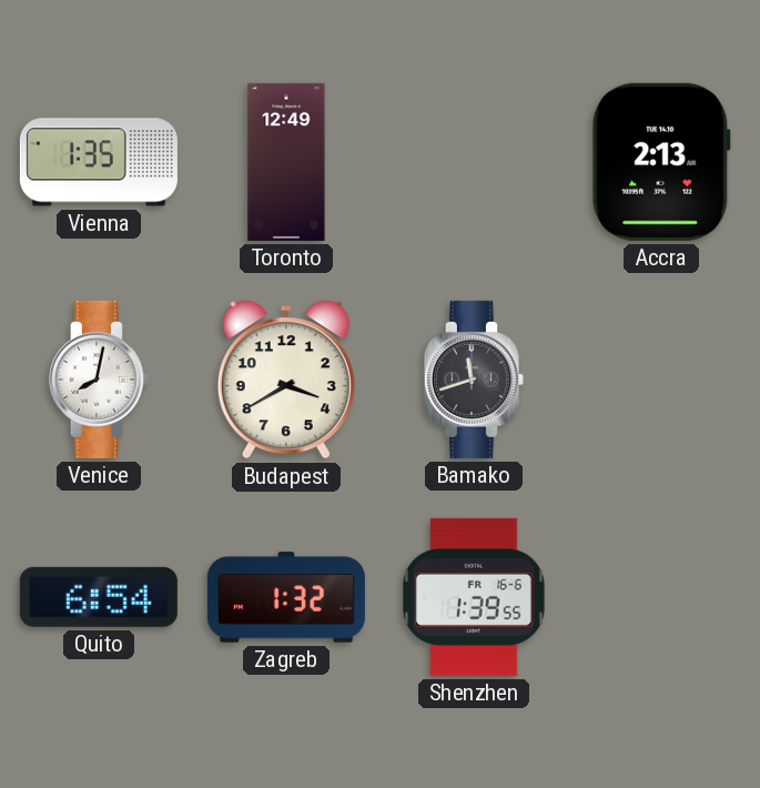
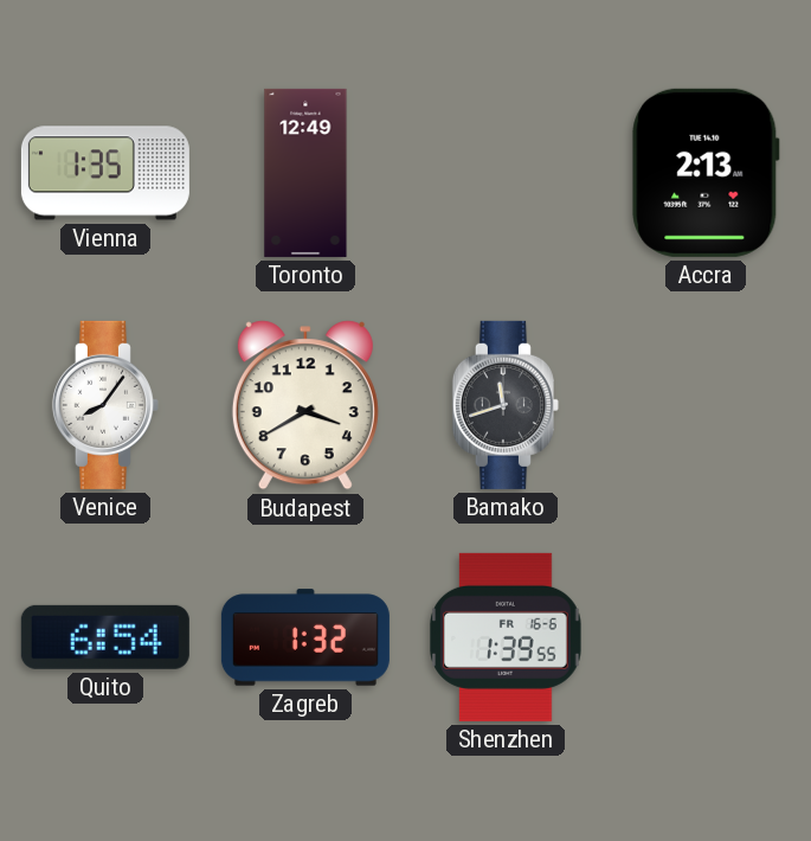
Venice: 8:02 -> 8:06 (105, 405)
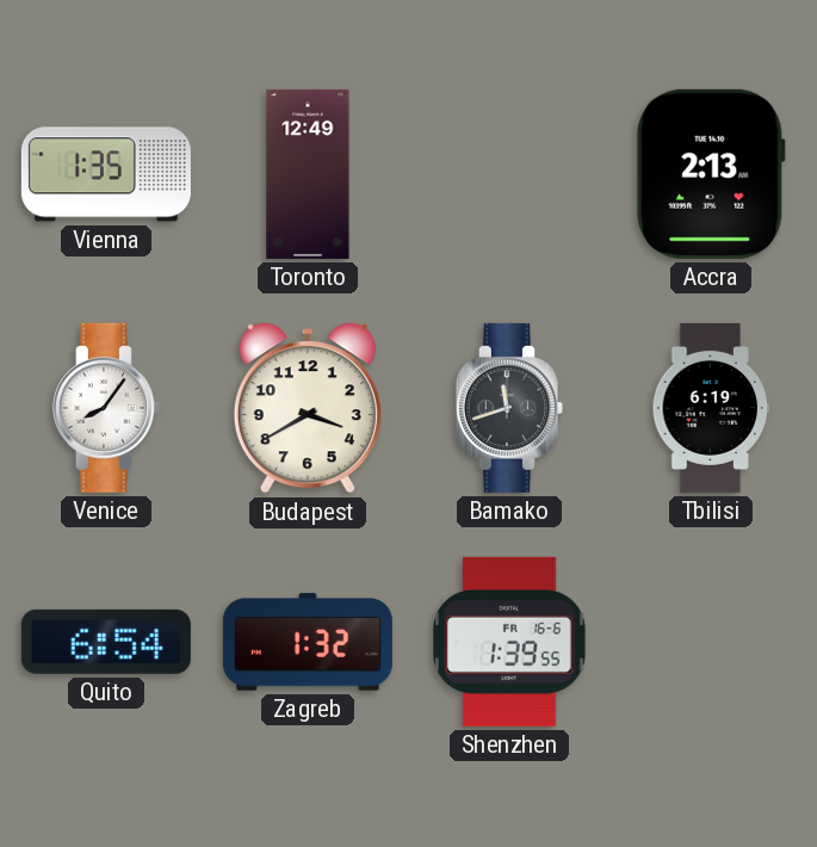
Tbilisi: none -> 6:19 (710, 408)
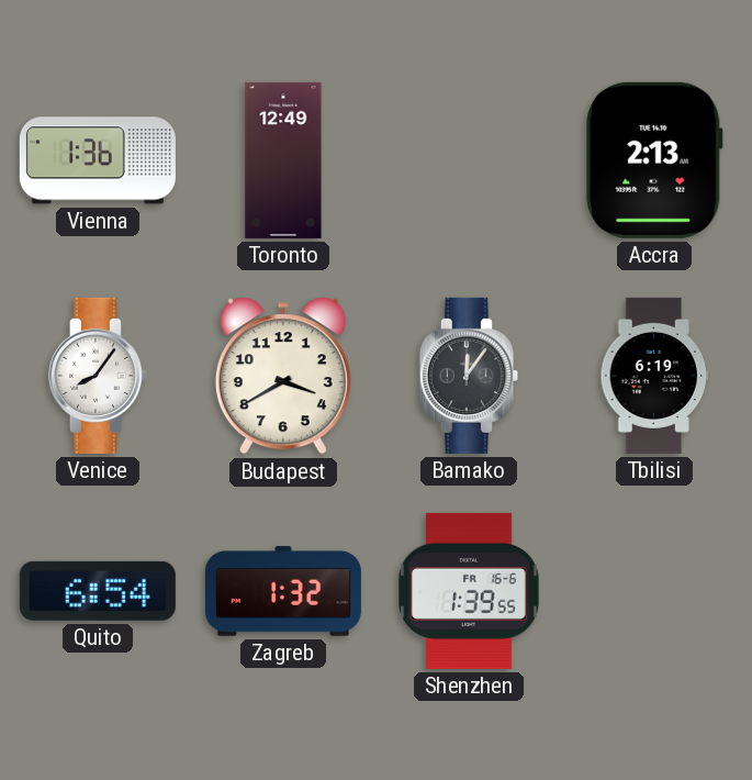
Vienna: 1:35 -> 1:36 (98, 160)
Bamako: 11:42 -> 12:06 (469, 376)
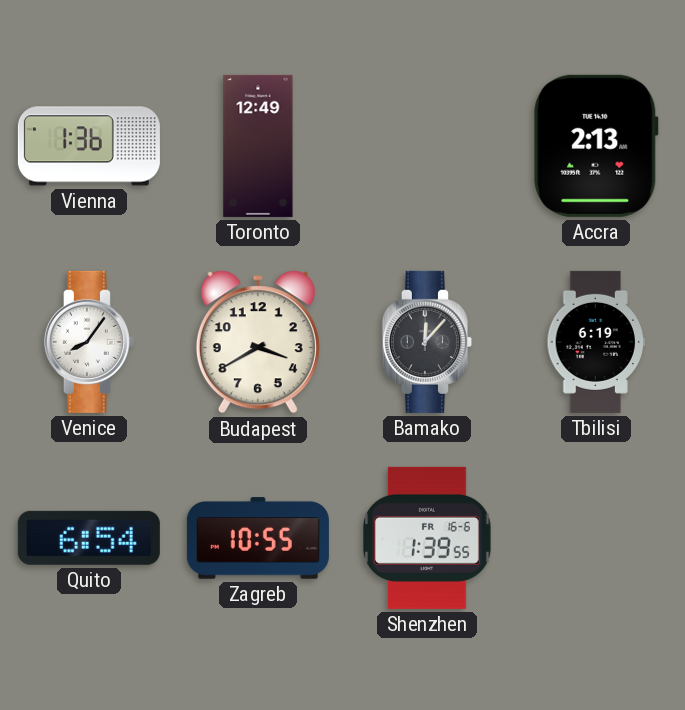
Bamako: 12:06 -> 12:07 (427, 342)
Zagreb: 1:32 -> 10:55 (258, 538)
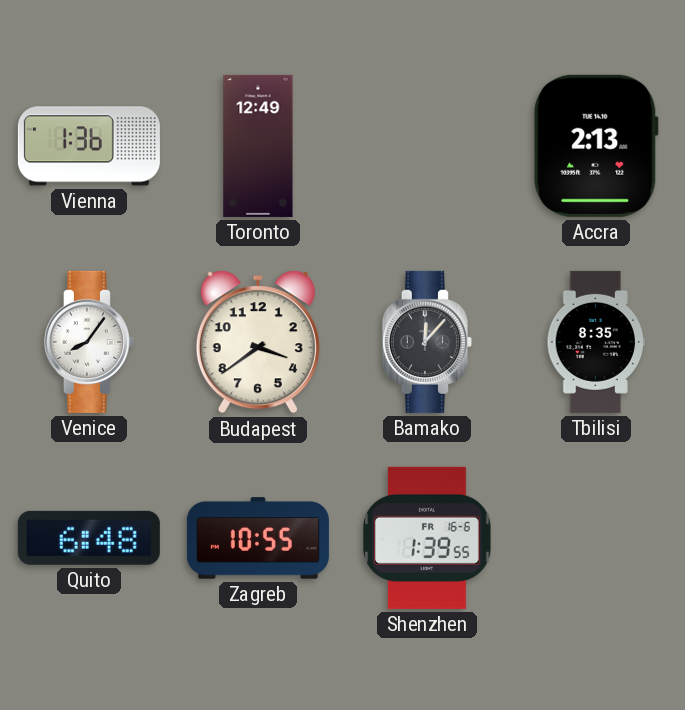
Budapest: 3:40 -> 3:39 (258, 342)
Tbilisi: 6:19 -> 8:35 (595, 342)
Quito: 6:54 -> 6:48 (89, 538)
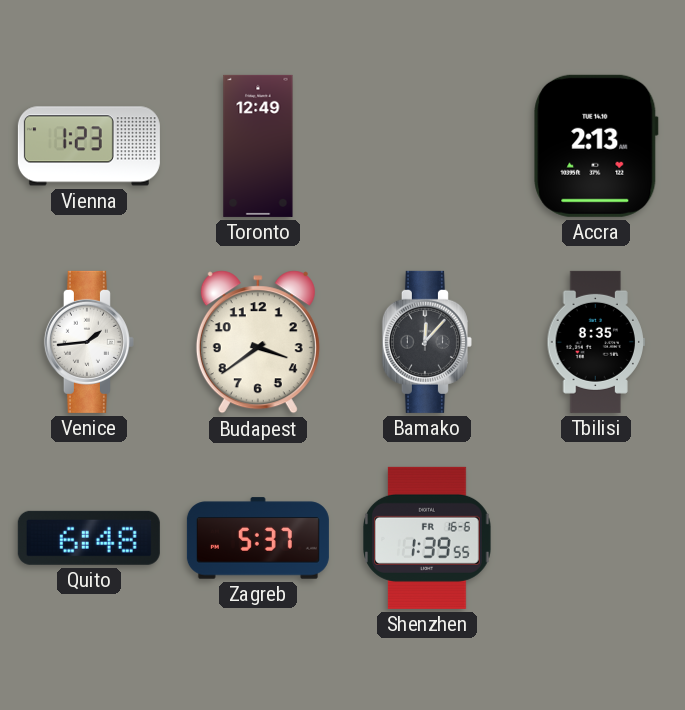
Vienna: 1:36 -> 1:23 (89, 146)
Venice: 8:06 -> 1:44 (89, 342)
Zagreb: 10:55 -> 5:37 (258, 538)
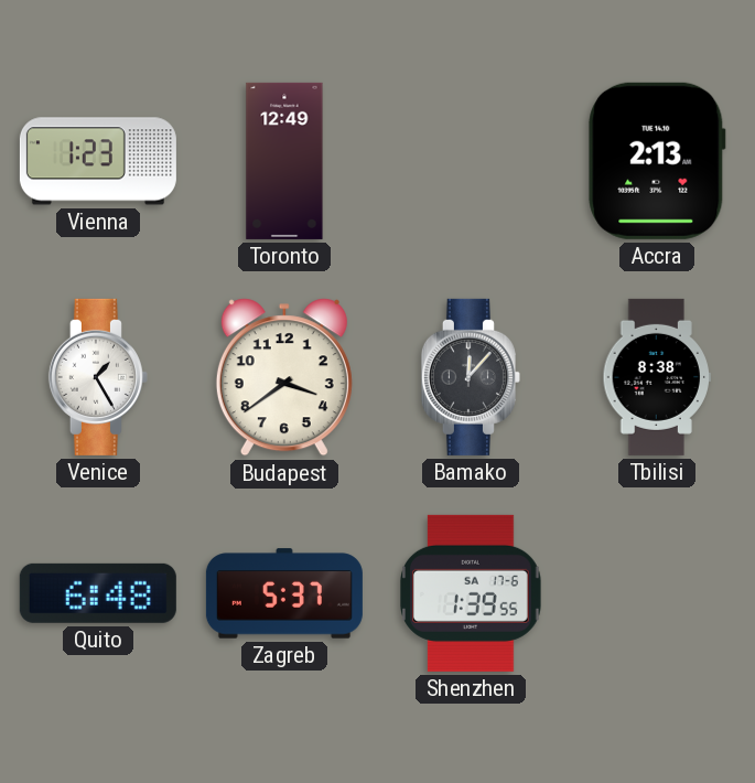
Venice: 1:44 -> 1:25 (98, 377)
Tbilisi: 8:35 -> 8:38 (656, 377)
Shenzhen date: FR 16-6 -> SA 17-6 (471, 593)
